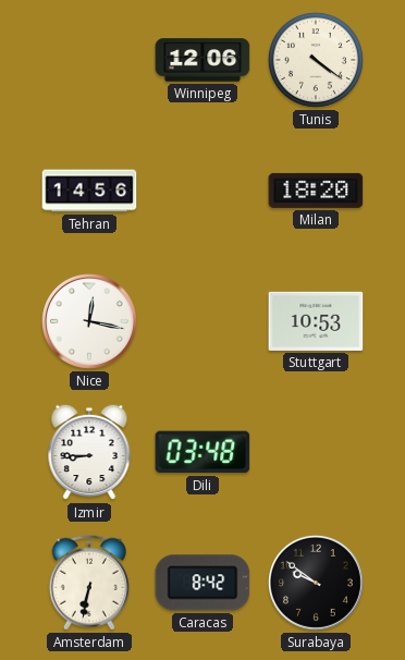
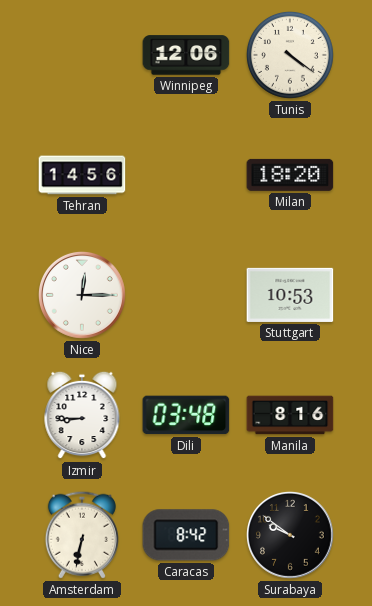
Nice: 12:17 -> 12:15 (82, 295)
Manila: none -> 8:16 (290, 415)
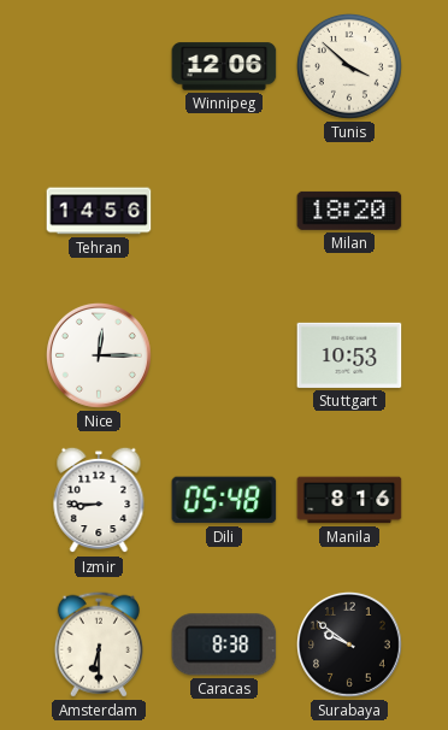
Tunis: 4:21 -> 3:52 (349, 66)
Dili: 03:48 -> 05:48 (224, 500)
Amsterdam: 6:32 -> 6:30 (99, 644)
Caracas: 8:42 -> 8:38 (224, 644)
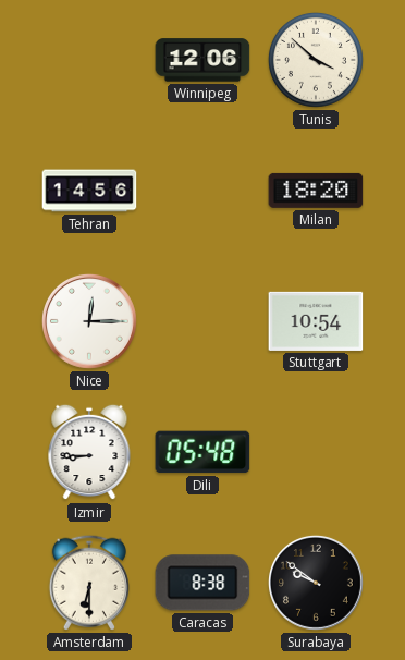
Stuttgart: 10:53 -> 10:54 (316, 321)
Manila: 8:16 -> none (349, 500)
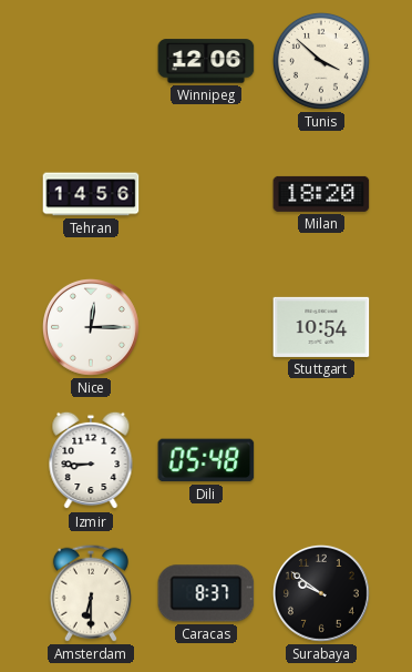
Caracas: 8:38 -> 8:37 (206, 593)
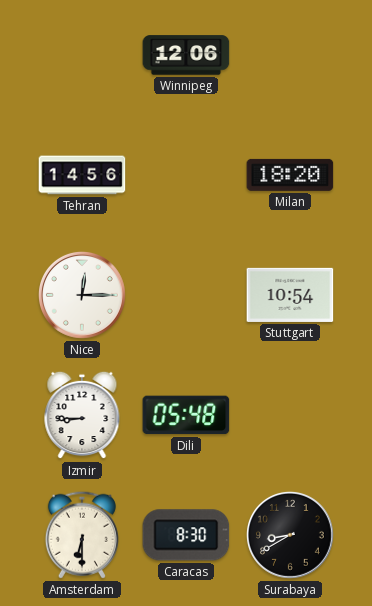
Tunis: 3:52 -> none (321, 61)
Caracas: 8:37 -> 8:30 (186, 535)
Surabaya: 9:51 -> 8:40 (290, 535)
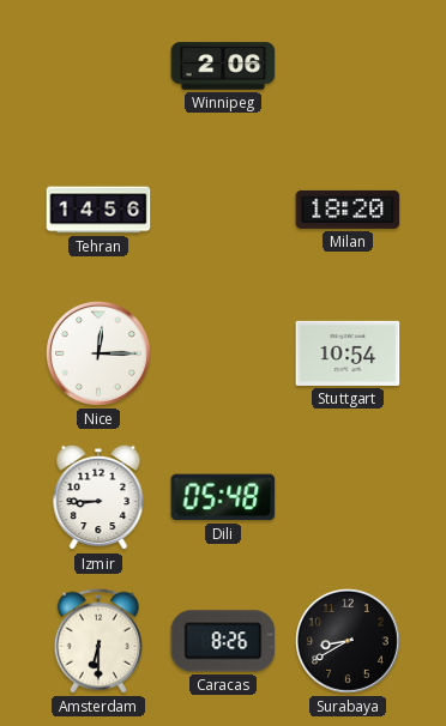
Winnipeg: 12:06 -> 2:06 (223, 66)
Caracas: 8:30 -> 8:26 (223, 641)
